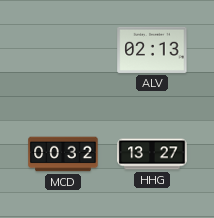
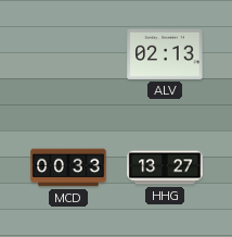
MCD: 00:32 -> 00:33 (68, 167)
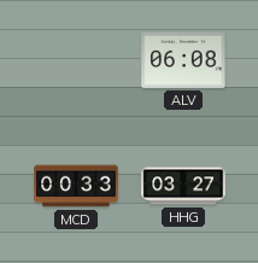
ALV: 02:13 -> 06:08 (183, 60)
HHG: 13:27 -> 03:27 (183, 186)
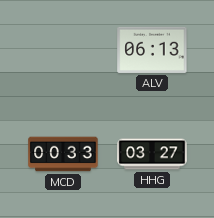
ALV: 06:08 -> 06:13 (152, 50)
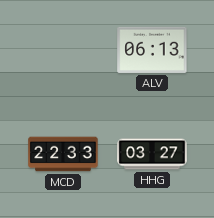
MCD: 00:33 -> 22:33 (63, 154)
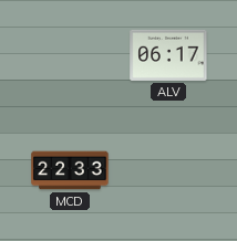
ALV: 06:13 -> 06:17 (168, 55)
HHG: 03:27 -> none (152, 154)
